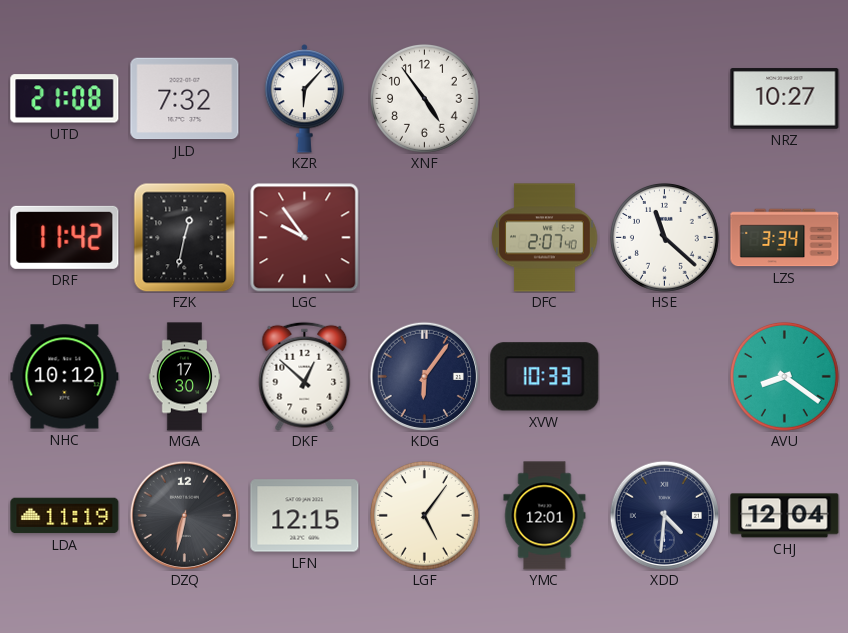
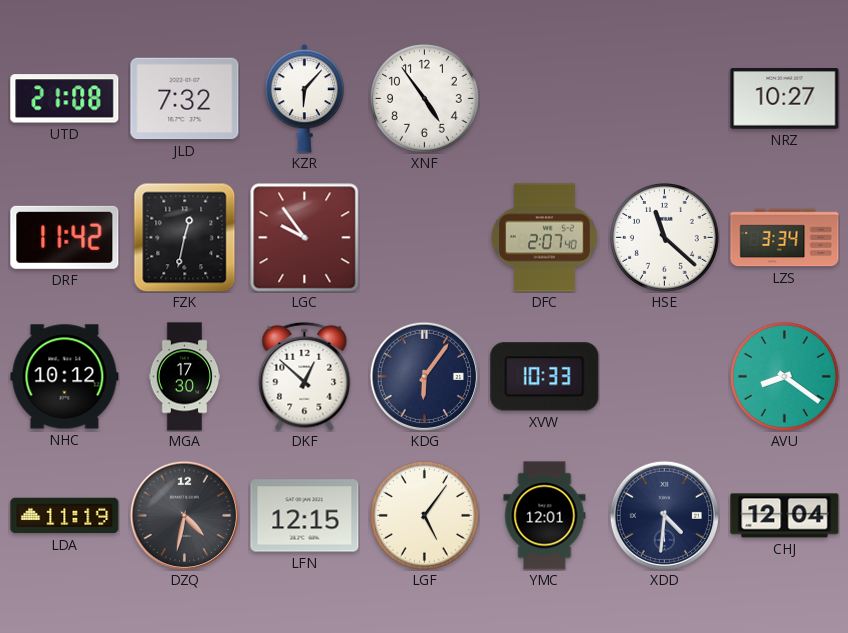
DZQ: 6:32 -> 4:32 (184, 515)
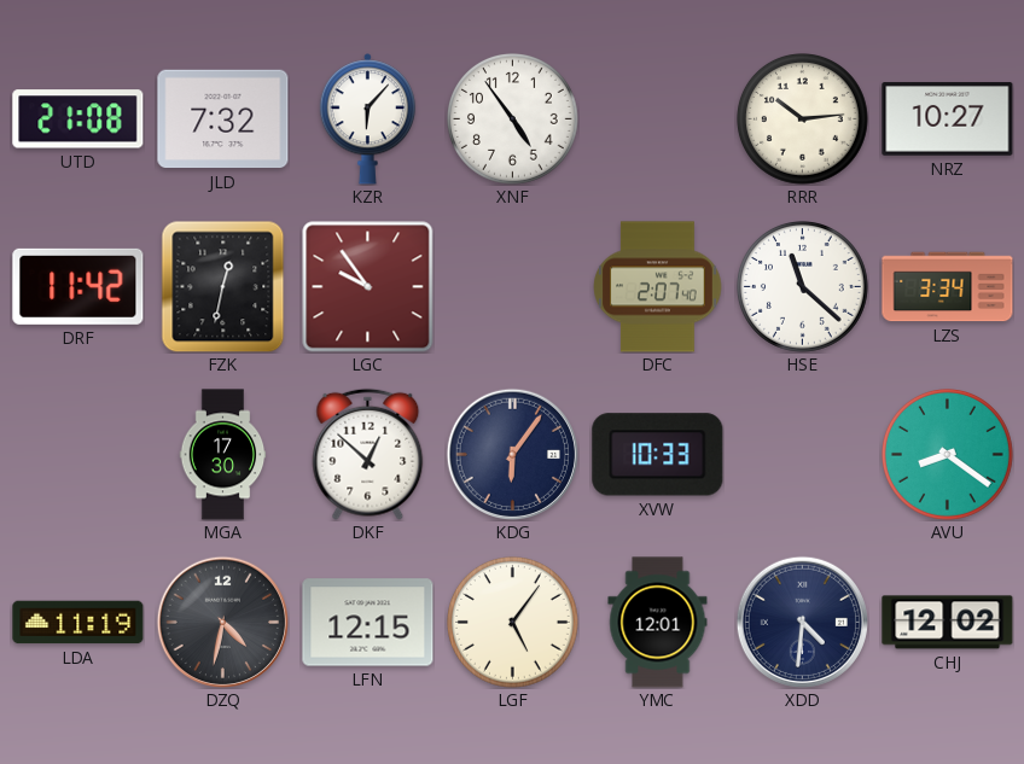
RRR: none -> 10:14 (803, 119)
NHC: 10:12 -> none (65, 377)
CHJ: 12:04 -> 12:02 (948, 623)
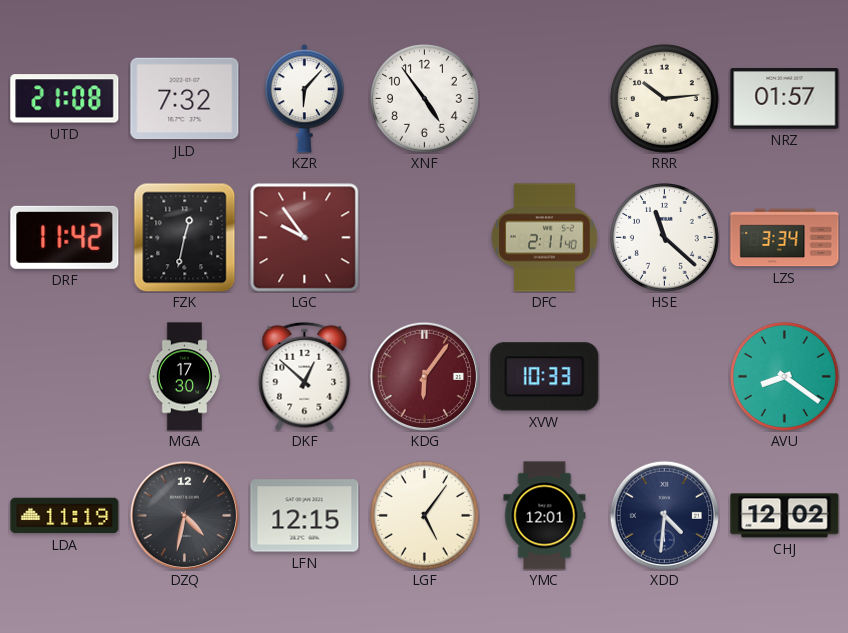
NRZ: 10:27 -> 01:57 (785, 99)
DFC: 2:07 -> 2:11 (545, 238)
KDG dial: navy -> burgundy (424, 376)
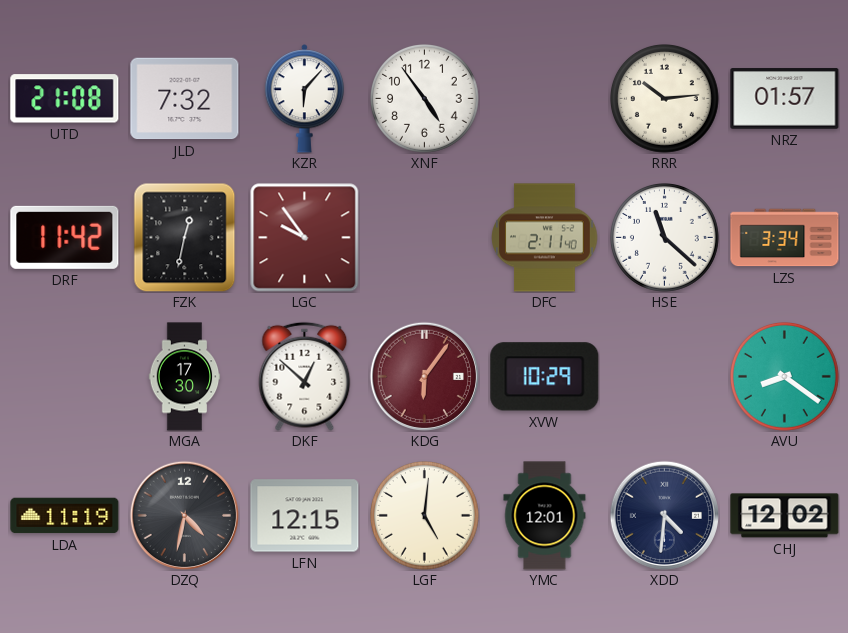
XVW: 10:33 -> 10:29 (545, 377)
LGF: 5:06 -> 5:01 (425, 516)
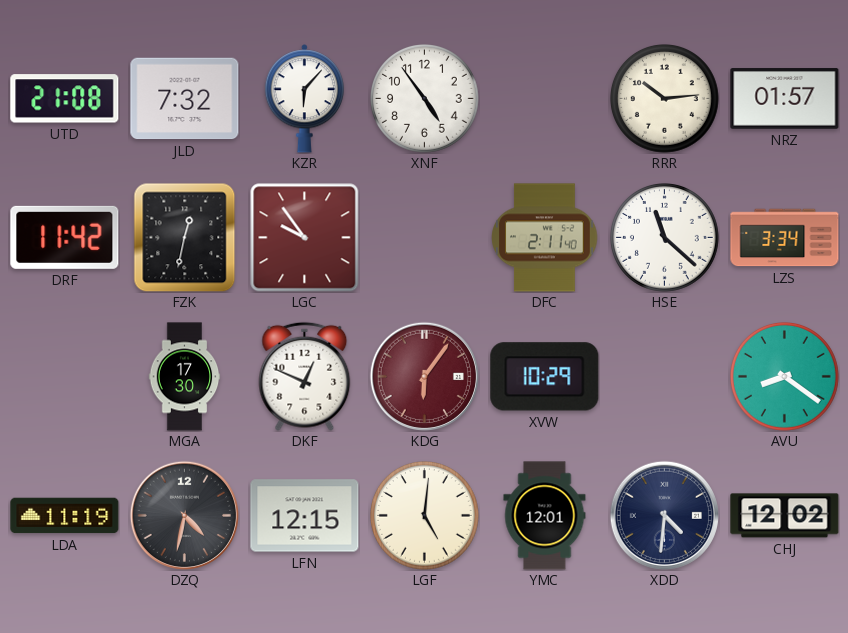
DKF: 12:52 -> 12:49 (305, 376)
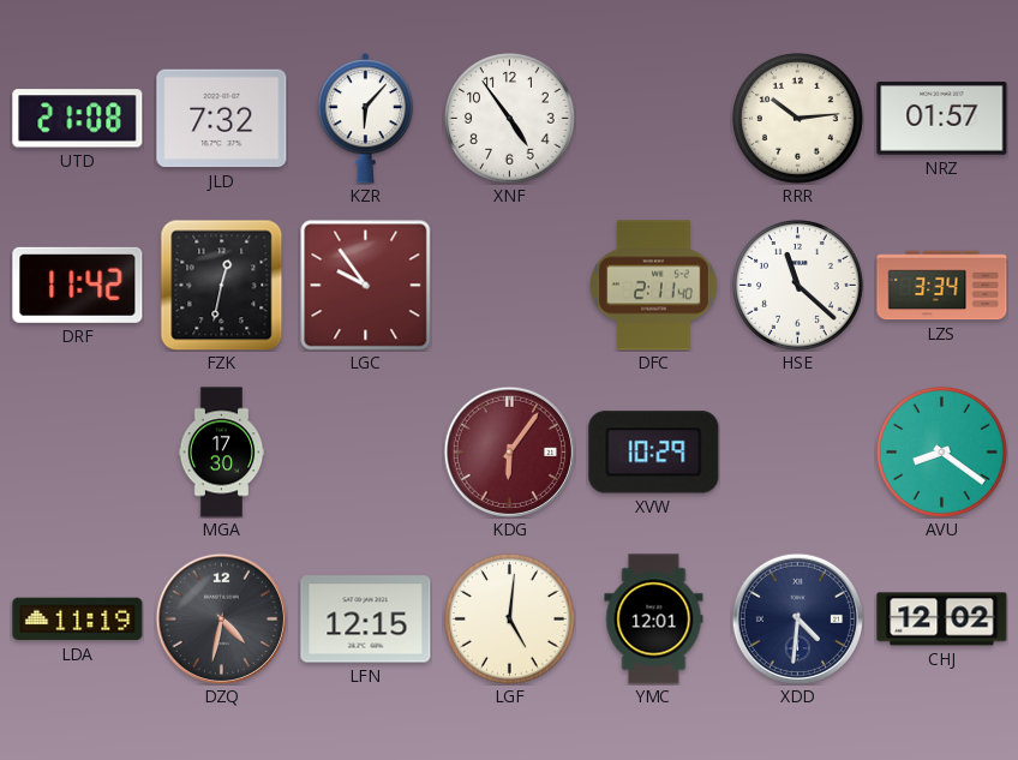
DKF: 12:49 -> none (305, 376)
